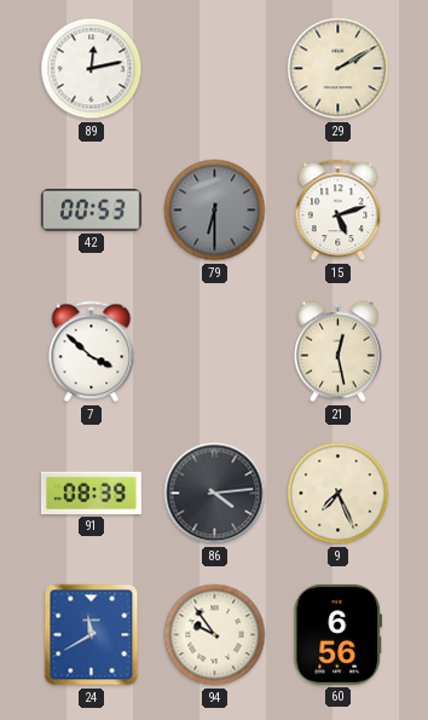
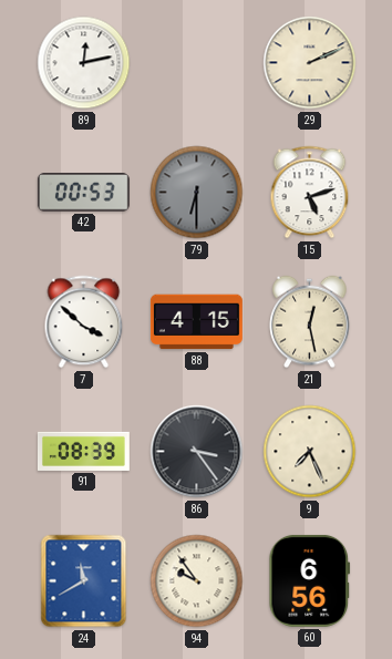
29: 2:10 -> 2:11 (310, 63)
88: none -> 4:15 (196, 322)
86: 4:14 -> 3:24 (197, 452)
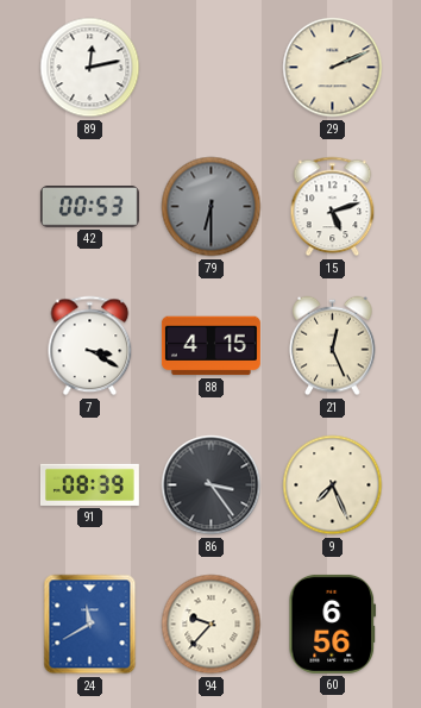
7: 3:52 -> 3:20 (90, 346)
21: 12:28 -> 12:26 (333, 346)
94: 9:54 -> 9:37 (212, 625)
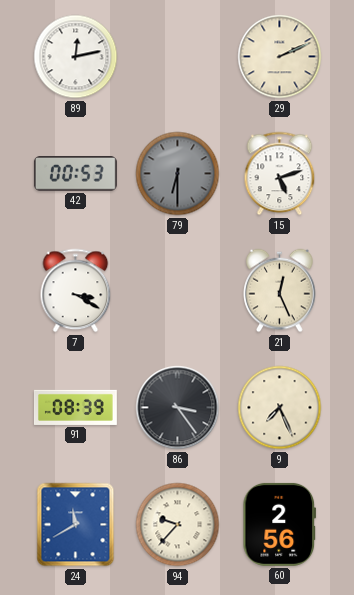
88: 4:15 -> none (211, 346)
60: 6:56 -> 2:56 (280, 524)
